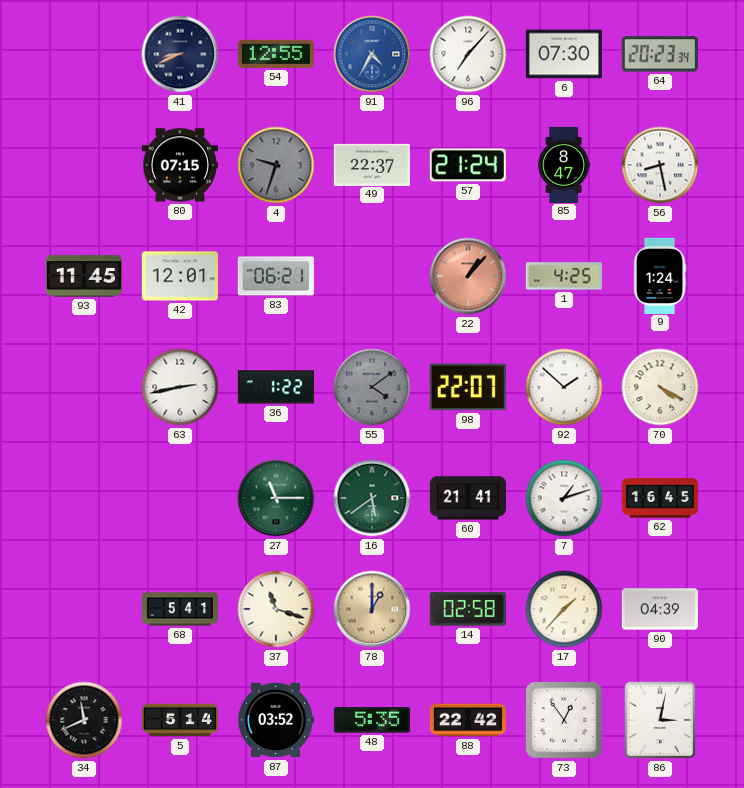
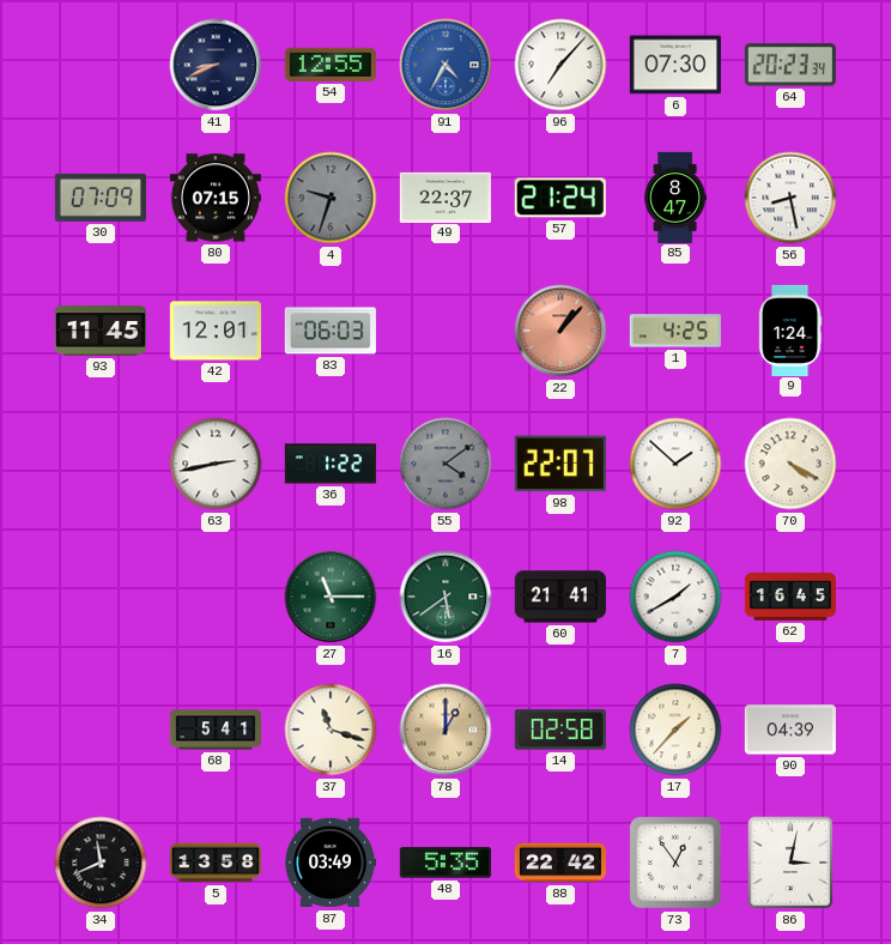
30: none -> 07:09 (101, 198)
83: 06:21 -> 06:03 (331, 331)
7: 1:12 -> 1:40 (675, 597)
5: 5:14 -> 13:58 (214, 863)
87: 03:52 -> 03:49 (329, 863)
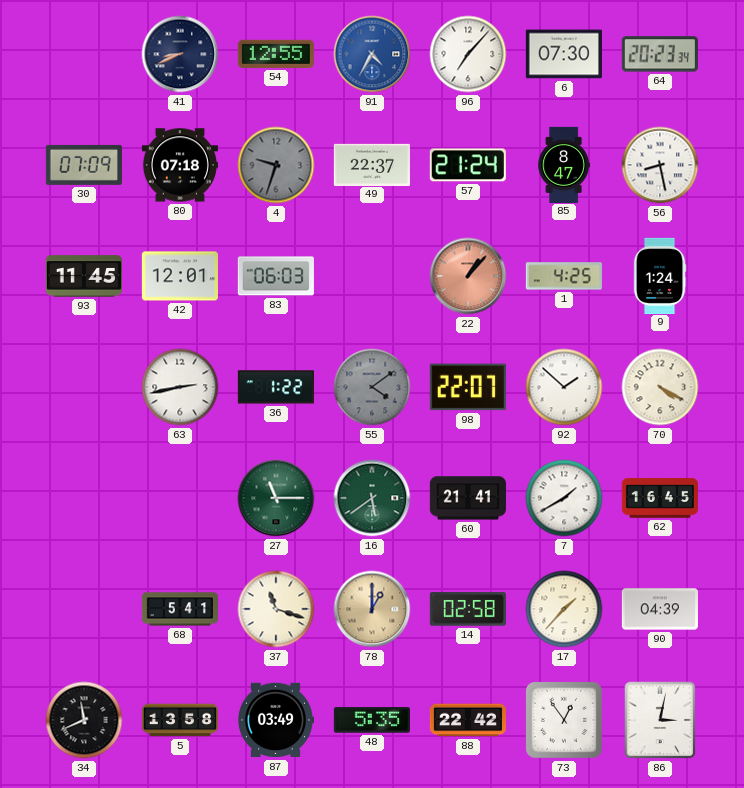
80: 07:15 -> 07:18 (180, 165)
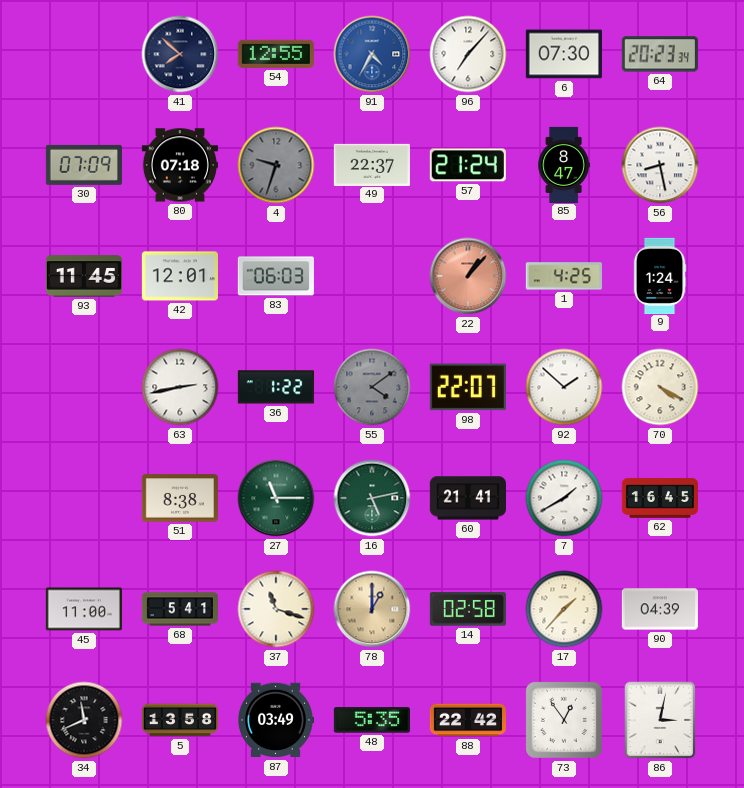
41: 8:41 -> 7:52 (180, 54)
51: none -> 8:38 (180, 498)
16: 5:39 -> 5:13 (372, 498)
45: none -> 11:00 (84, 609)
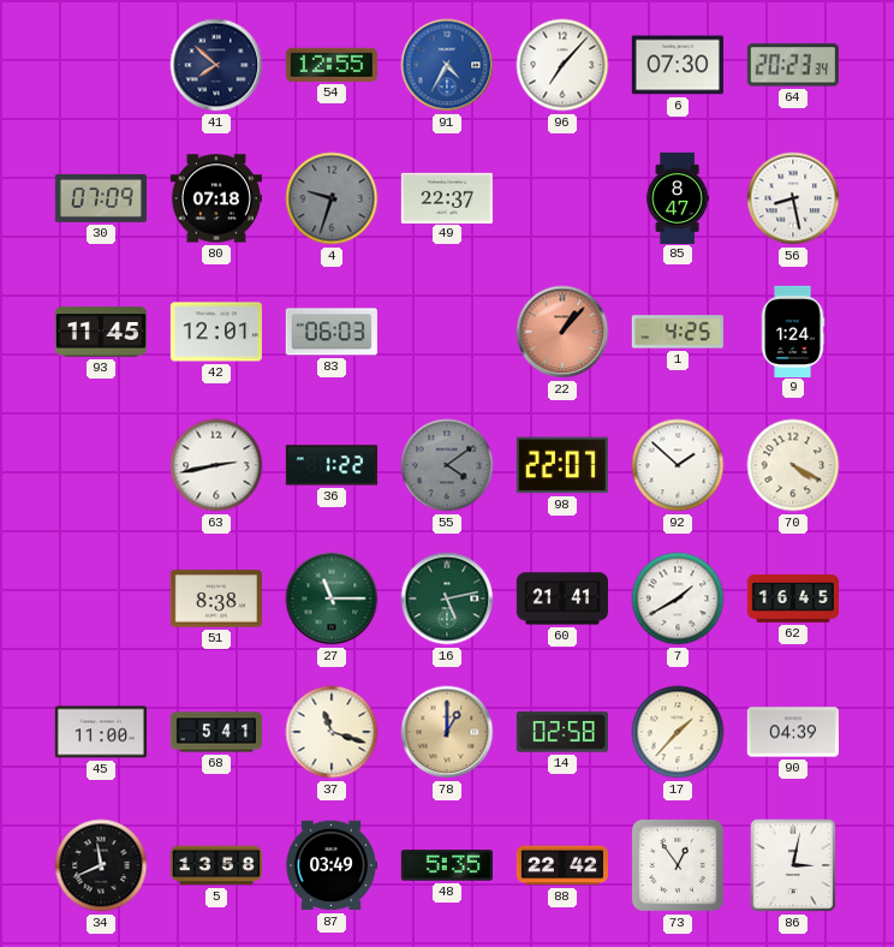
57: 21:24 -> none (468, 165)
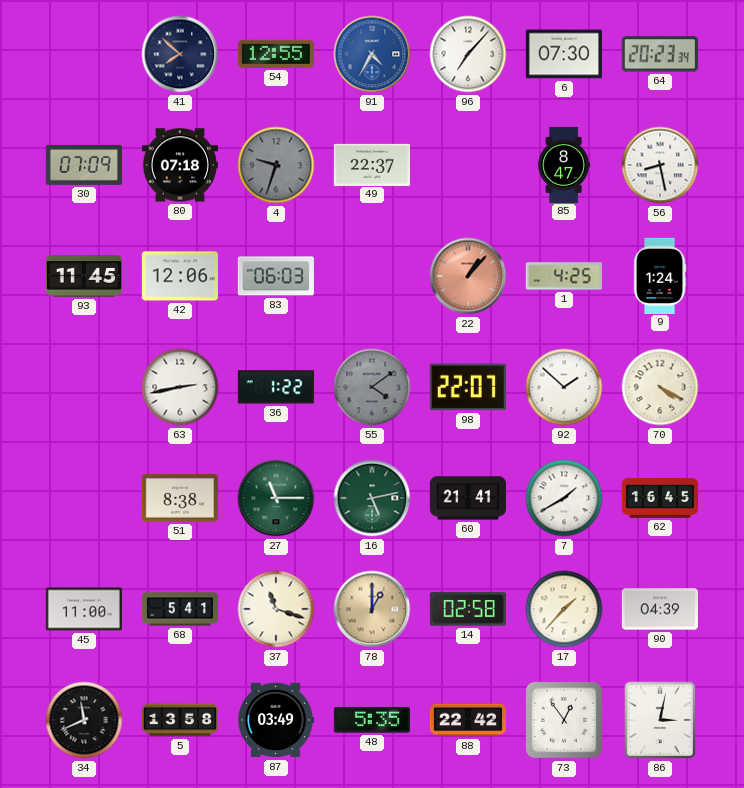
42: 12:01 -> 12:06 (180, 276)
